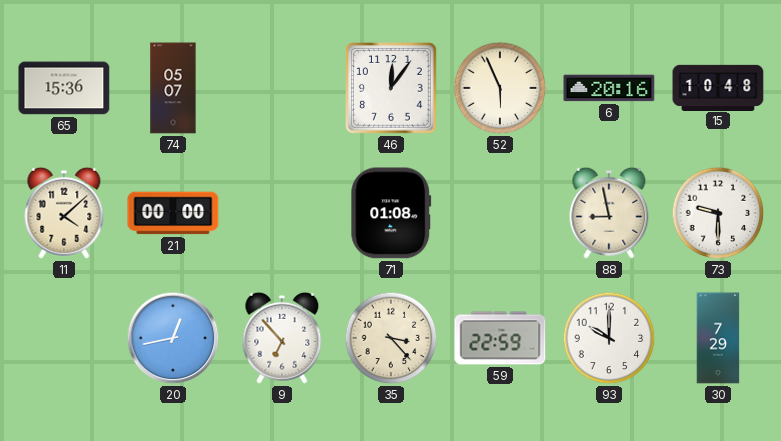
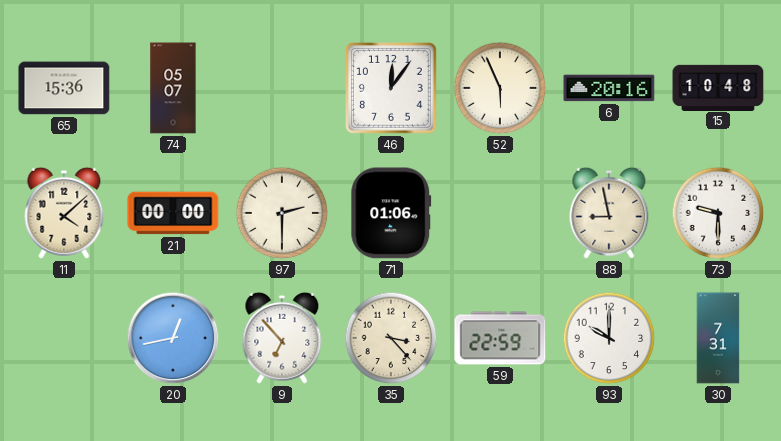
97: none -> 2:30 (282, 213)
71: 01:08 -> 01:06 (391, 213)
30: 7:29 -> 7:31 (718, 338)
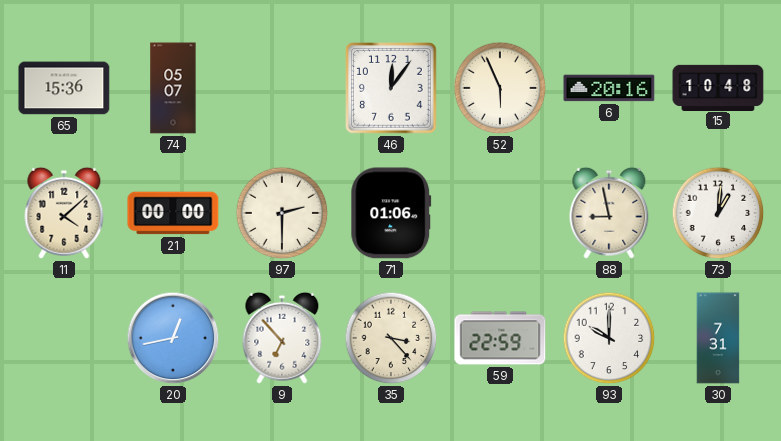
73: 9:30 -> 1:01 (718, 213)
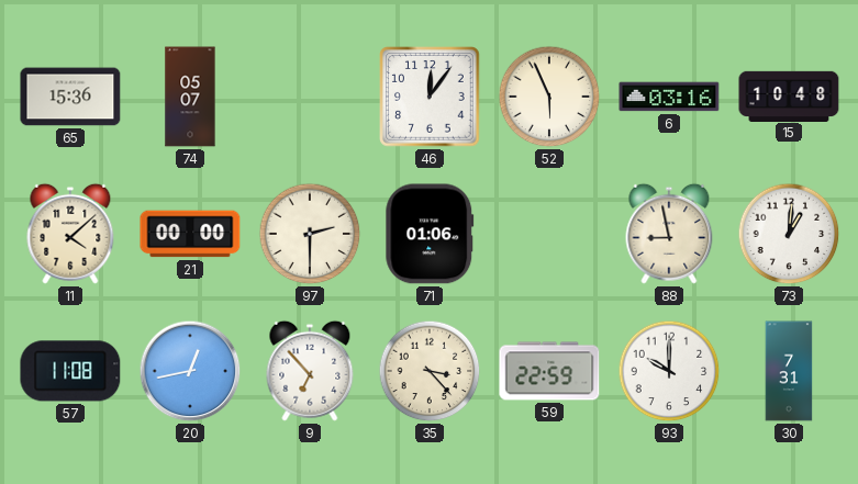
6: 20:16 -> 03:16 (669, 97)
57: none -> 11:08 (70, 371)
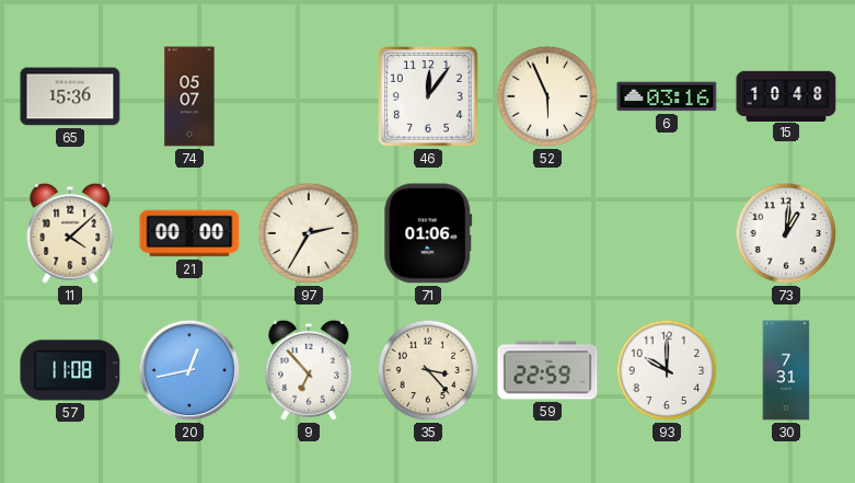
97: 2:30 -> 2:35 (309, 233)
88: 8:58 -> none (669, 234)
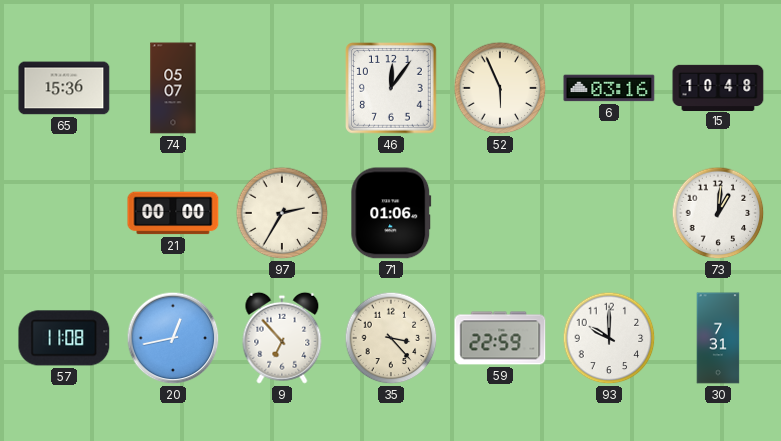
11: 4:08 -> none (70, 233)
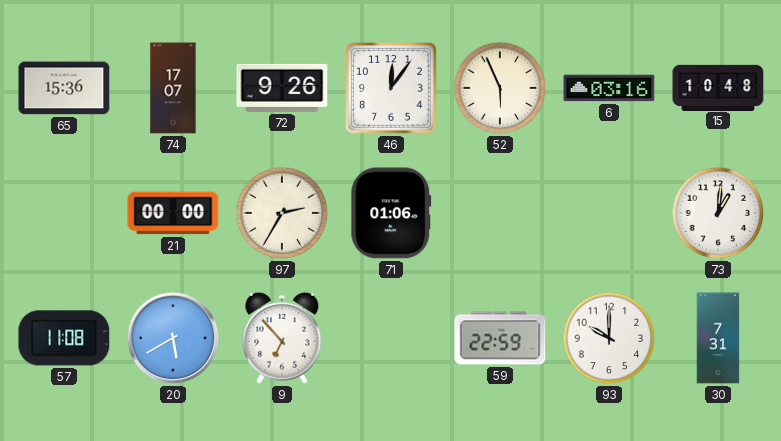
74: 05:07 -> 17:07 (173, 88)
72: none -> 9:26 (282, 88)
20: 12:43 -> 5:40 (173, 338)
35: 3:23 -> none (391, 338)
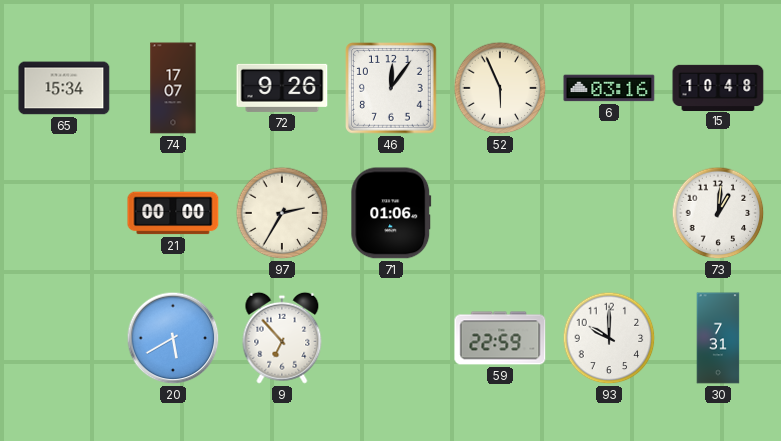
65: 15:36 -> 15:34 (64, 88)
57: 11:08 -> none (64, 338)
